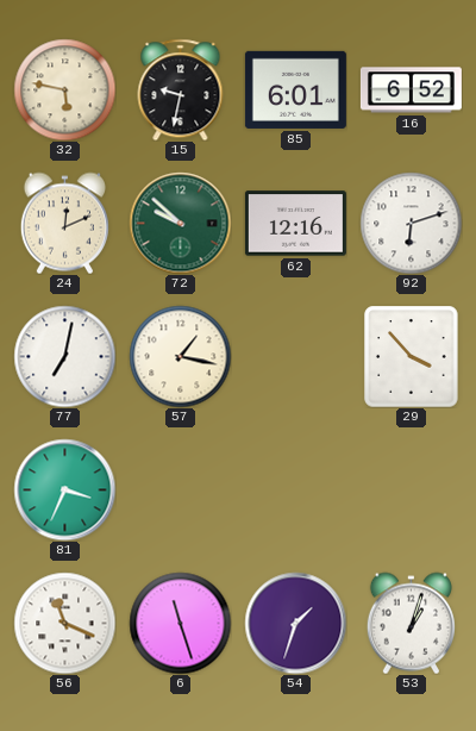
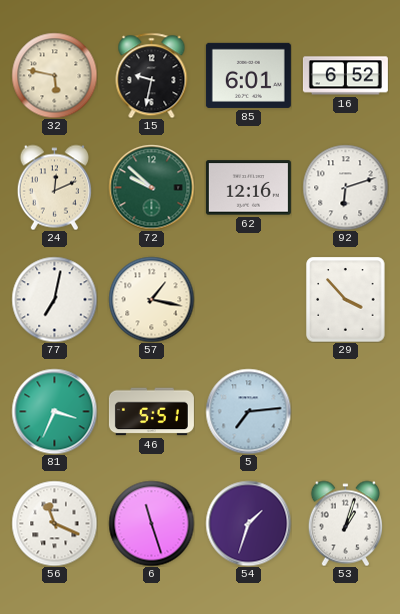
46: none -> 5:51 (151, 412)
5: none -> 7:14 (248, 411)
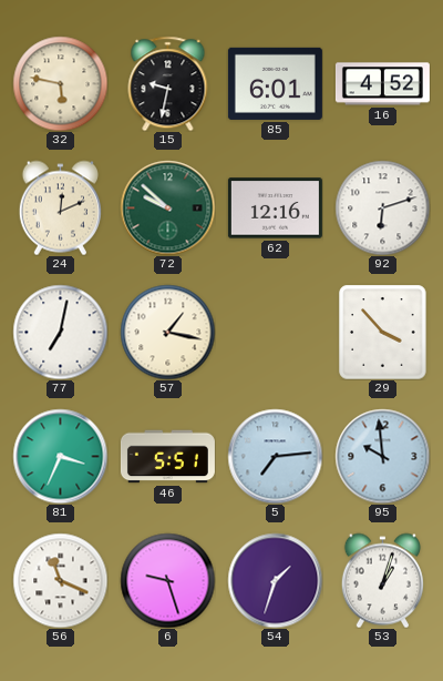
16: 6:52 -> 4:52 (382, 84)
95: none -> 9:59 (382, 456)
6: 11:27 -> 9:27 (167, 580)
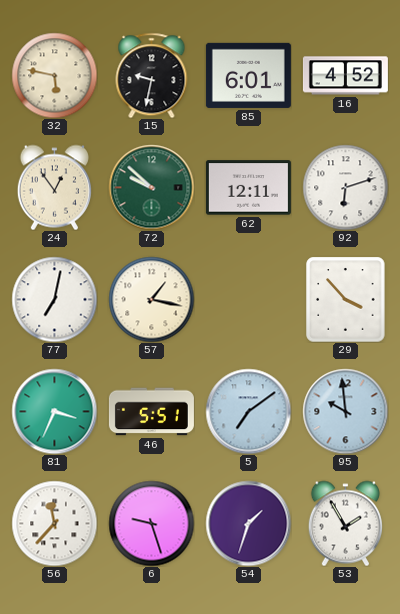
24: 12:11 -> 12:54 (54, 187)
62: 12:16 -> 12:11 (248, 188)
5: 7:14 -> 7:09 (248, 411)
56: 11:19 -> 11:37 (54, 523)
53: 1:03 -> 1:55 (345, 523)
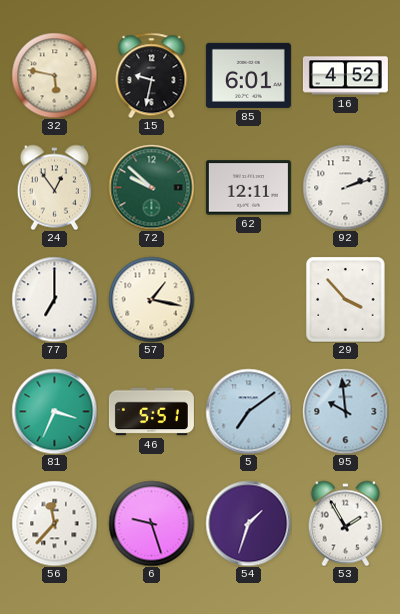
92: 6:12 -> 2:12 (345, 187)
77: 7:02 -> 7:00 (54, 299)
